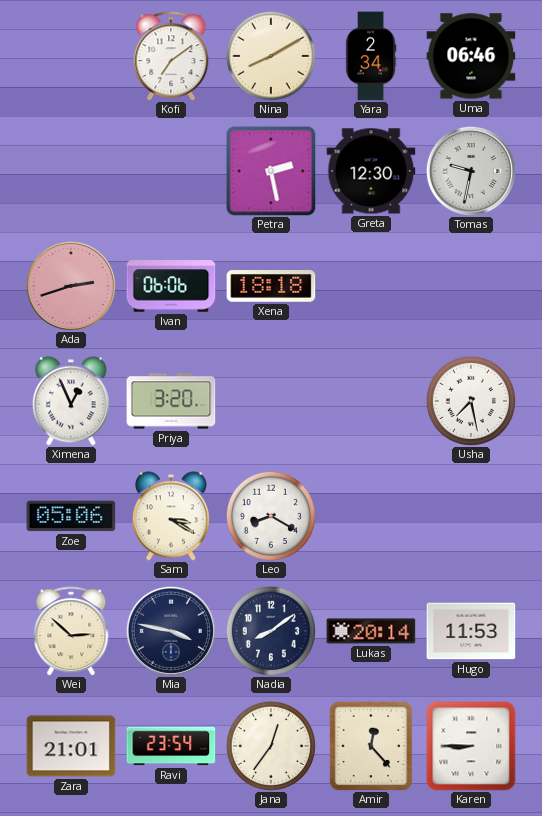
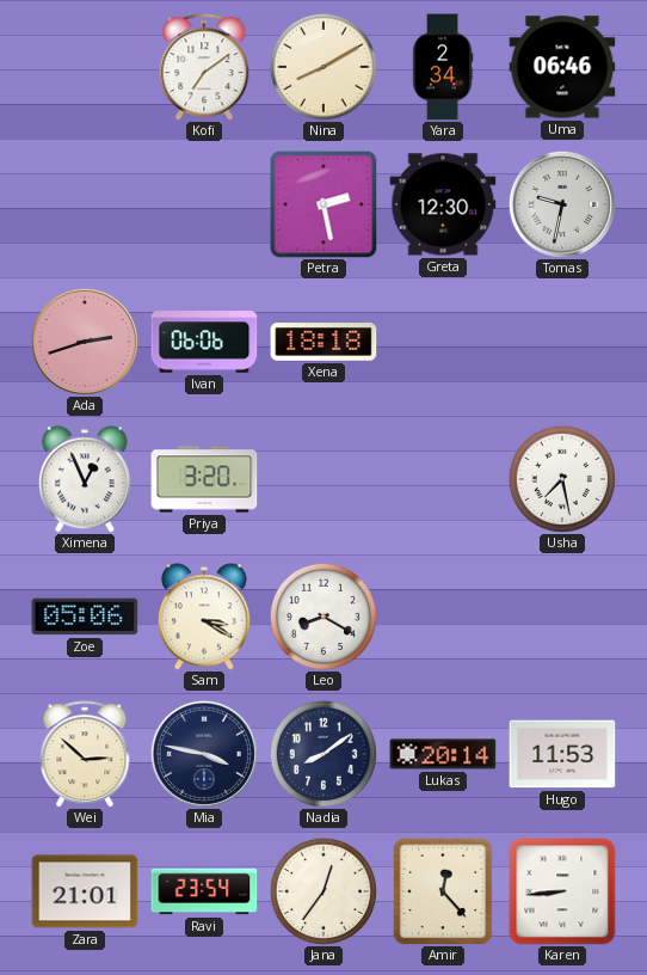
Karen: 8:45 -> 8:44 (562, 891)
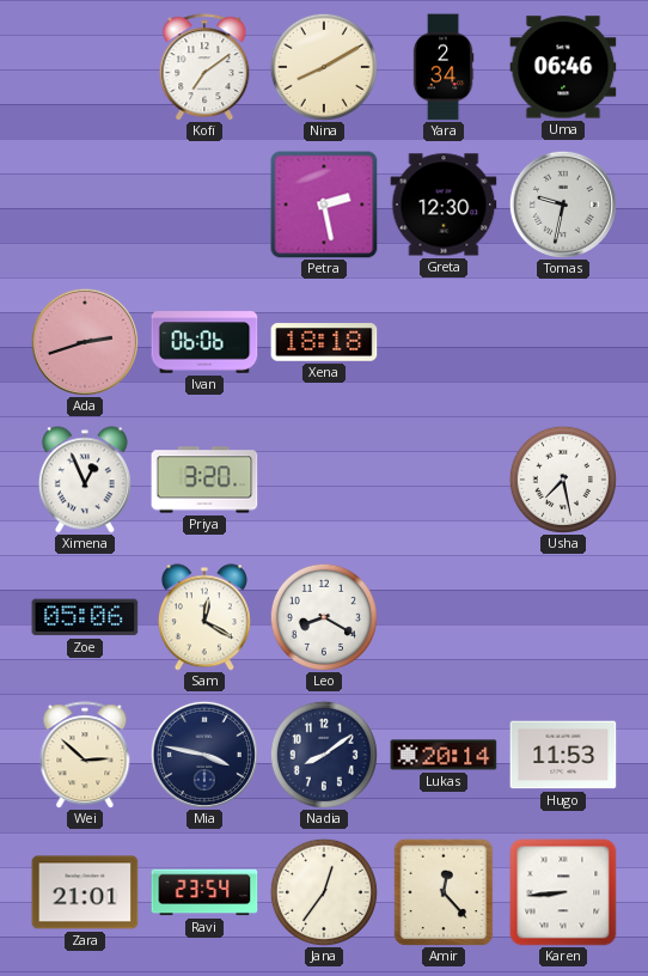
Sam: 3:20 -> 12:20 (204, 617)
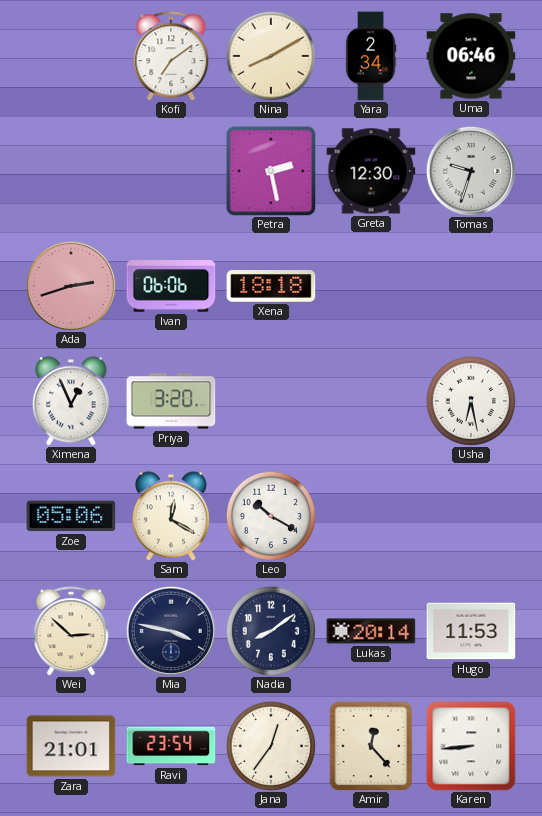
Tomas: 9:32 -> 9:33 (471, 171)
Usha: 7:28 -> 6:28 (471, 401)
Leo: 8:20 -> 10:20 (271, 516)
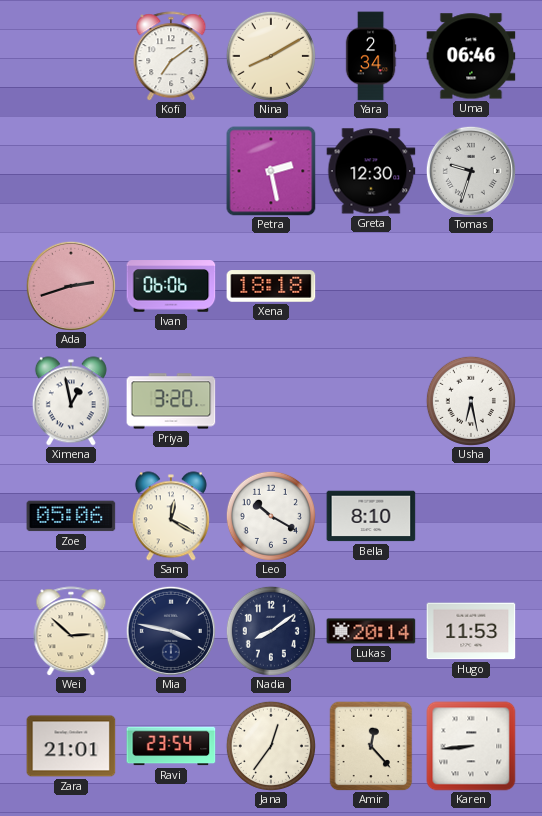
Ximena: 12:56 -> 12:58 (71, 401)
Bella: none -> 8:10 (371, 516)
